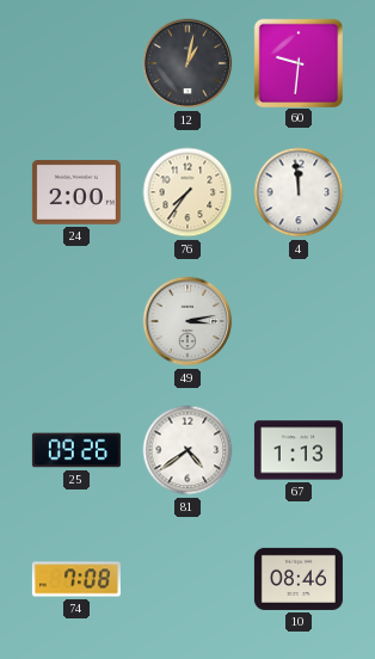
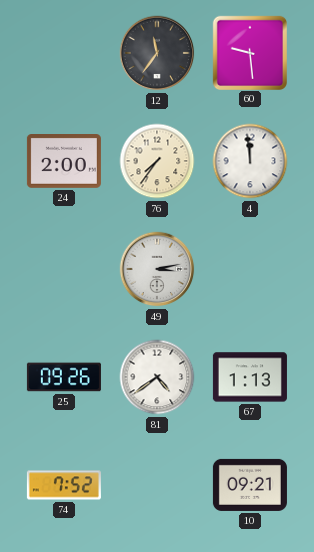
12: 1:02 -> 11:36 (157, 53)
60: 9:31 -> 9:29 (249, 52)
74: 7:08 -> 7:52 (64, 485)
10: 08:46 -> 09:21 (250, 485)
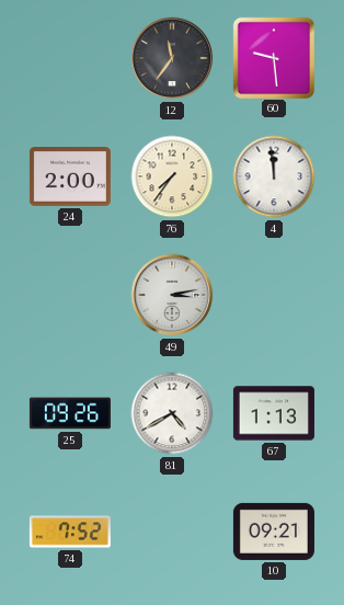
81: 4:39 -> 4:40 (172, 413)
